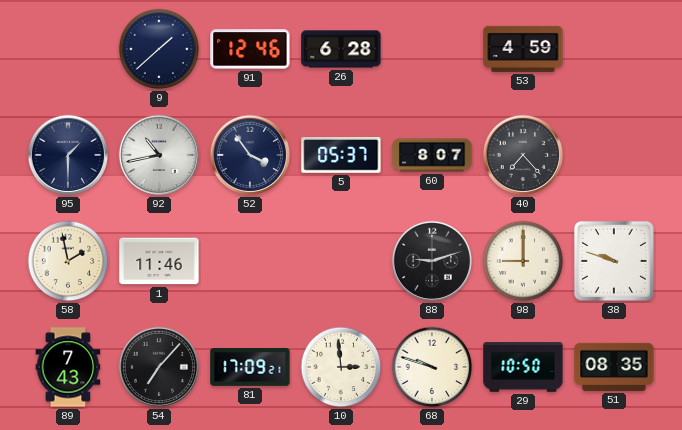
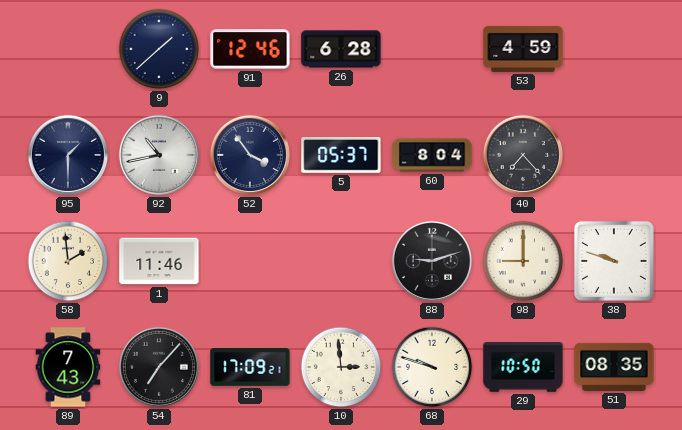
60: 8:07 -> 8:04 (432, 155)
58: 1:58 -> 1:59 (68, 261)
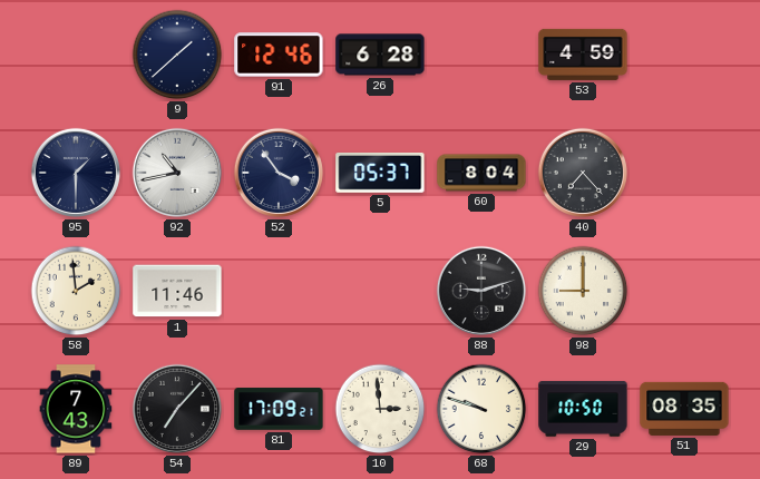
38: 9:48 -> none (614, 261)
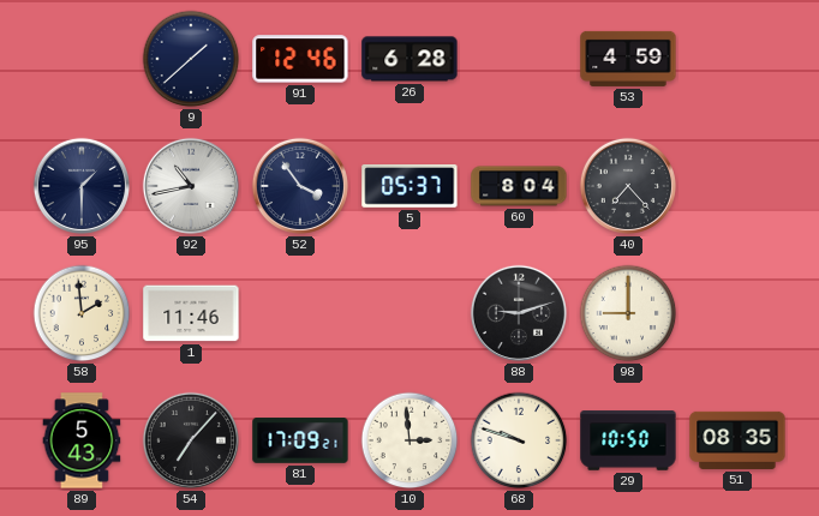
89: 7:43 -> 5:43 (82, 440)
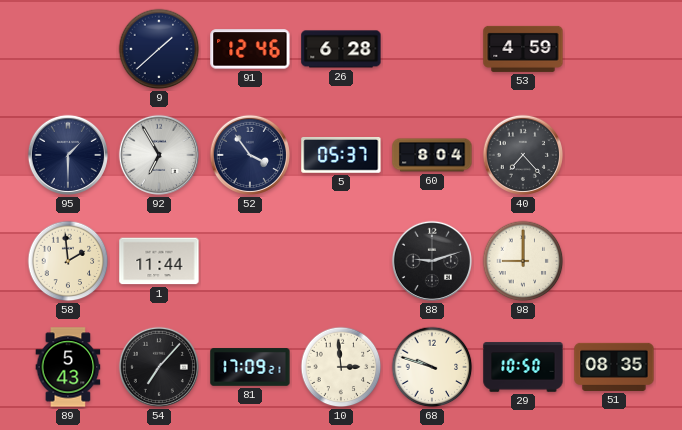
92: 10:43 -> 6:55 (159, 155)
1: 11:46 -> 11:44 (159, 261)
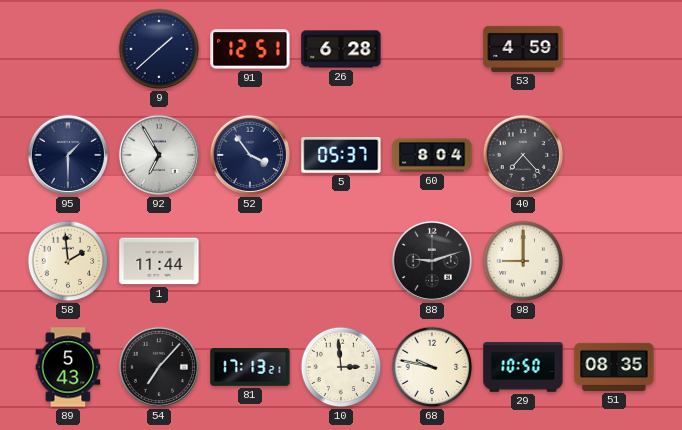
91: 12:46 -> 12:51 (250, 49)
81: 17:09 -> 17:13 (250, 367)
68: 9:48 -> 9:47 (432, 367)
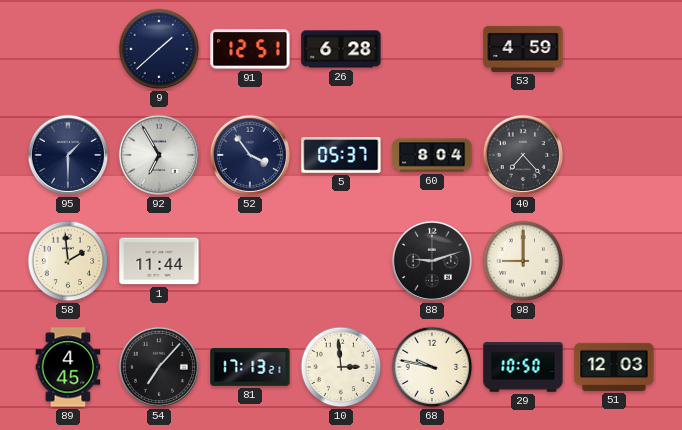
89: 5:43 -> 4:45 (68, 367)
51: 08:35 -> 12:03 (614, 367)
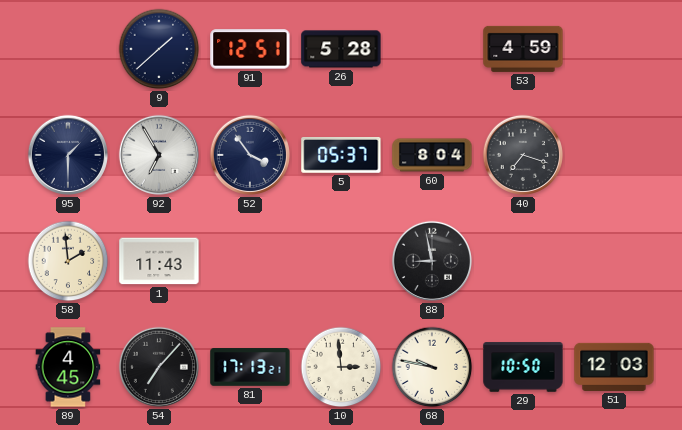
26: 6:28 -> 5:28 (341, 49)
40: 7:23 -> 7:18 (523, 155)
1: 11:44 -> 11:43 (159, 261)
88: 9:12 -> 8:58 (432, 261)
98: 9:00 -> none (523, 261)
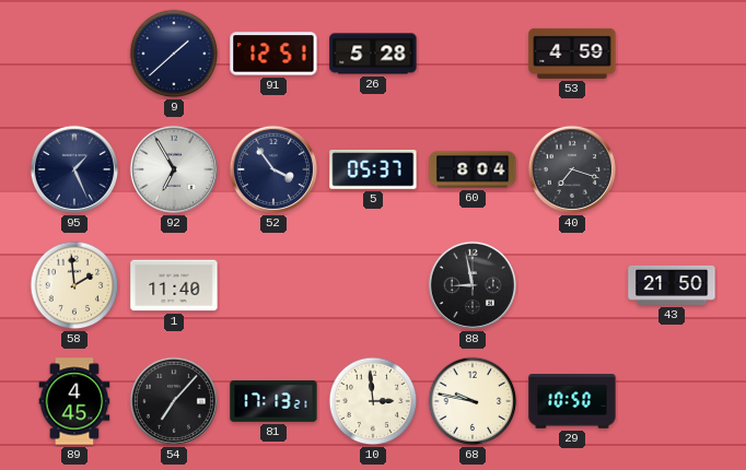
95: 1:30 -> 1:26 (74, 169)
1: 11:43 -> 11:40 (174, 285)
43: none -> 21:50 (672, 285)
51: 12:03 -> none (614, 367)
